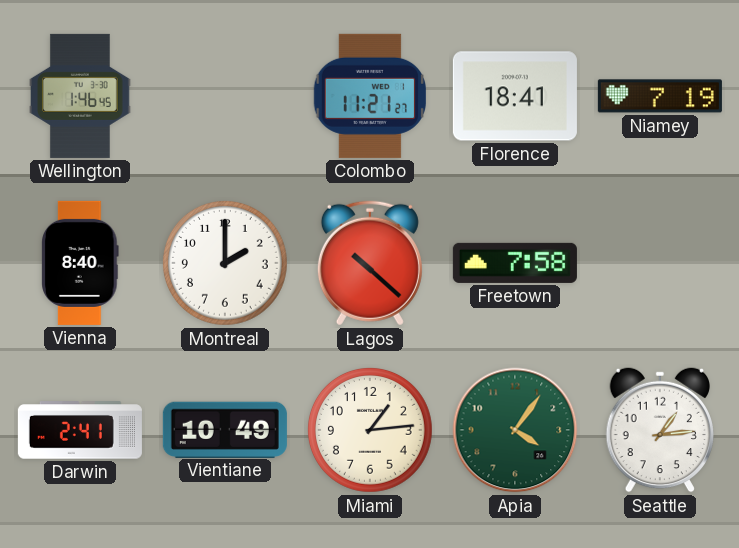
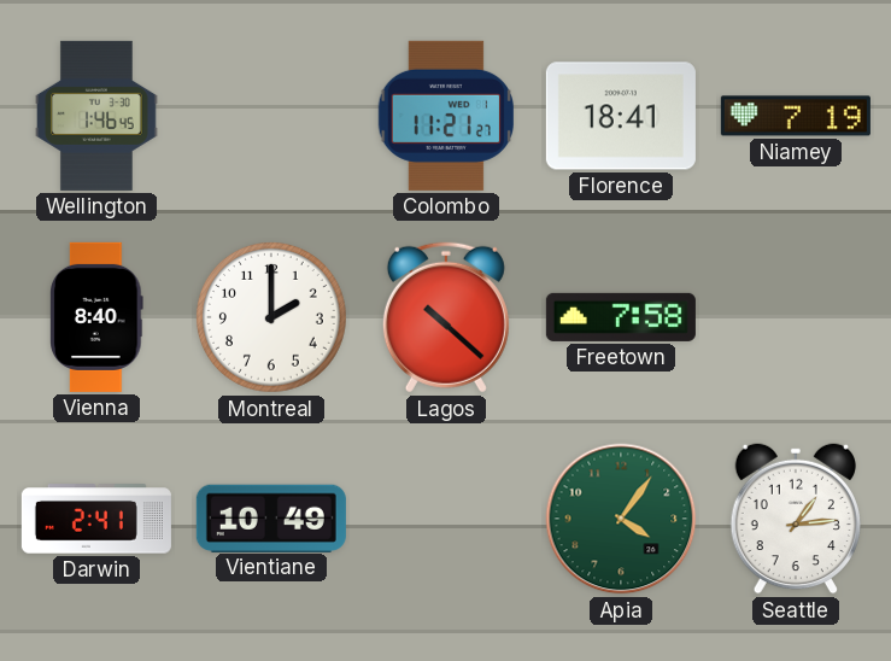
Miami: 1:14 -> none (370, 430)
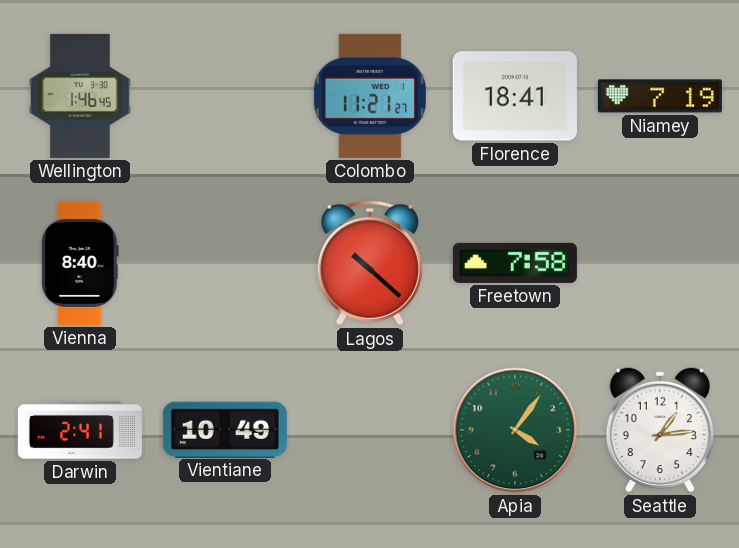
Montreal: 2:00 -> none (271, 317)
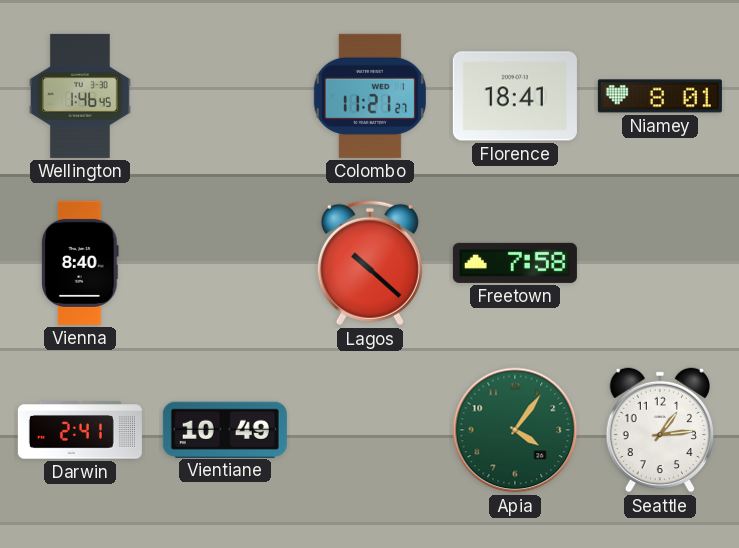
Niamey: 7:19 -> 8:01 (660, 96)
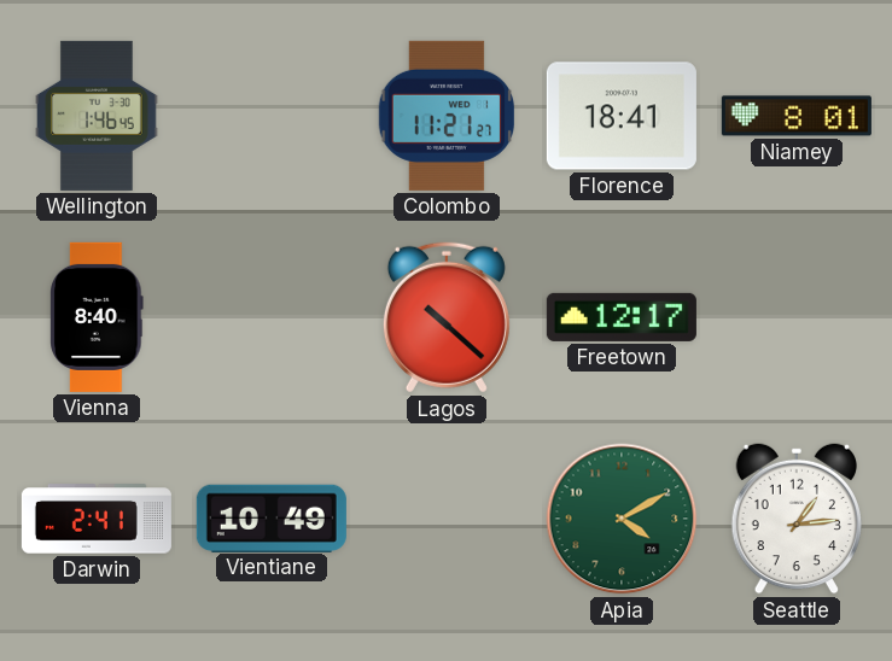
Freetown: 7:58 -> 12:17 (622, 317)
Apia: 4:06 -> 4:10 (622, 519)
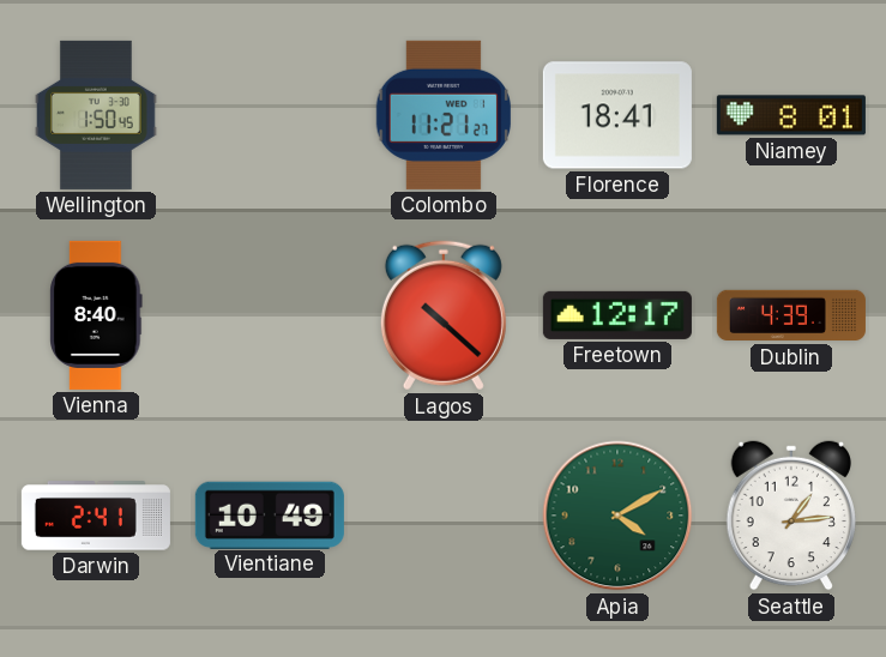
Wellington: 1:46 -> 1:50 (97, 115)
Dublin: none -> 4:39 (791, 315)
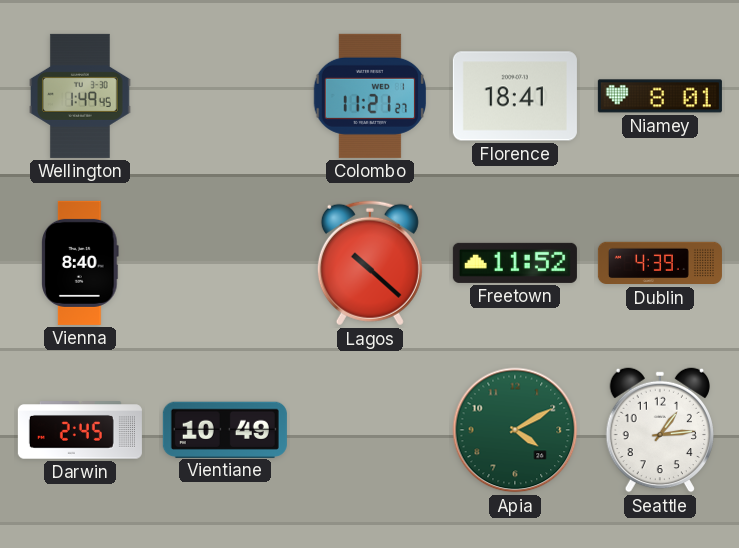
Wellington: 1:50 -> 1:49 (81, 96)
Freetown: 12:17 -> 11:52 (515, 263)
Darwin: 2:41 -> 2:45 (80, 430)
